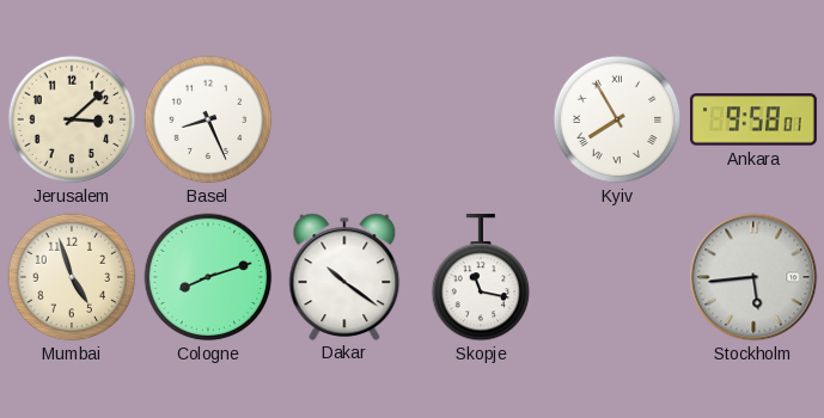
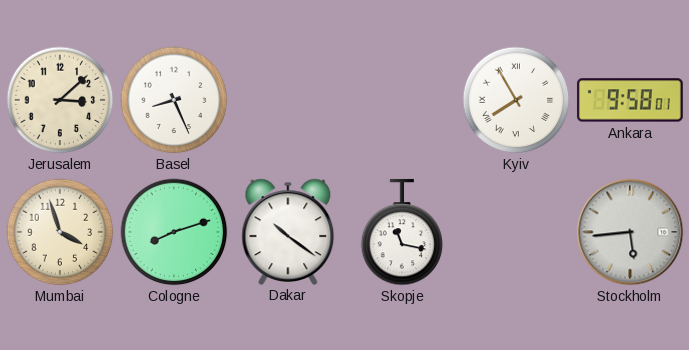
Mumbai: 4:57 -> 3:57 (60, 232)
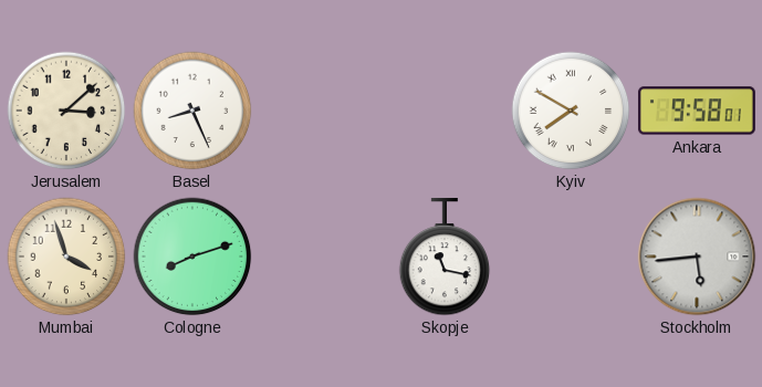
Kyiv: 7:55 -> 7:50 (571, 111)
Dakar: 10:21 -> none (288, 231)
